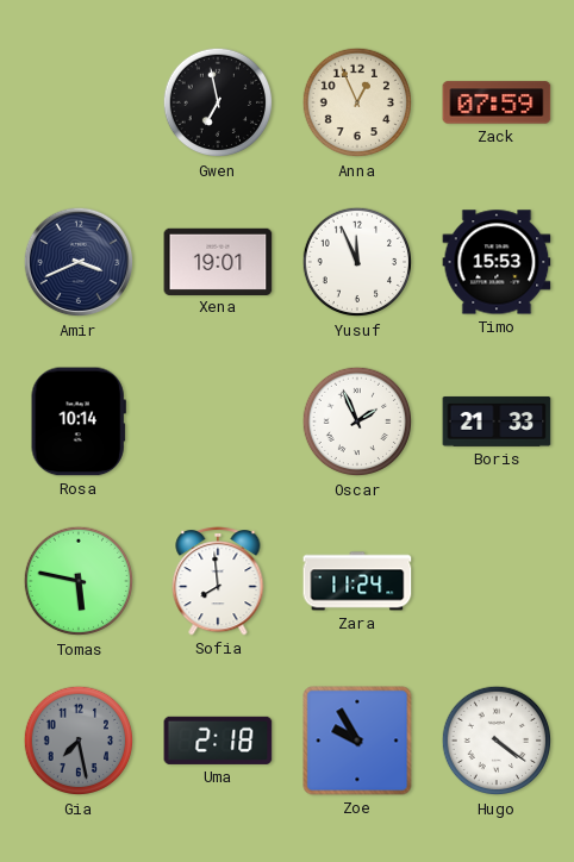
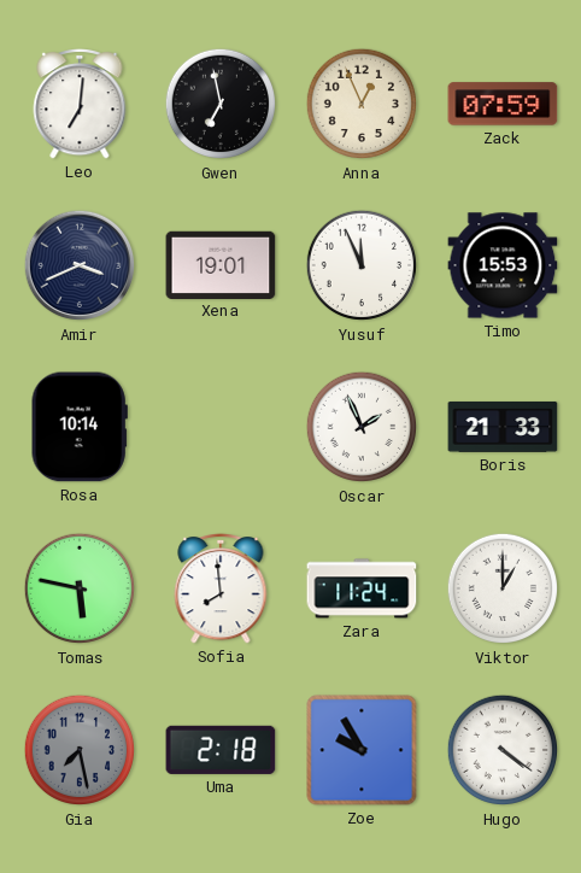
Leo: none -> 7:01 (80, 105)
Viktor: none -> 1:00 (503, 588)
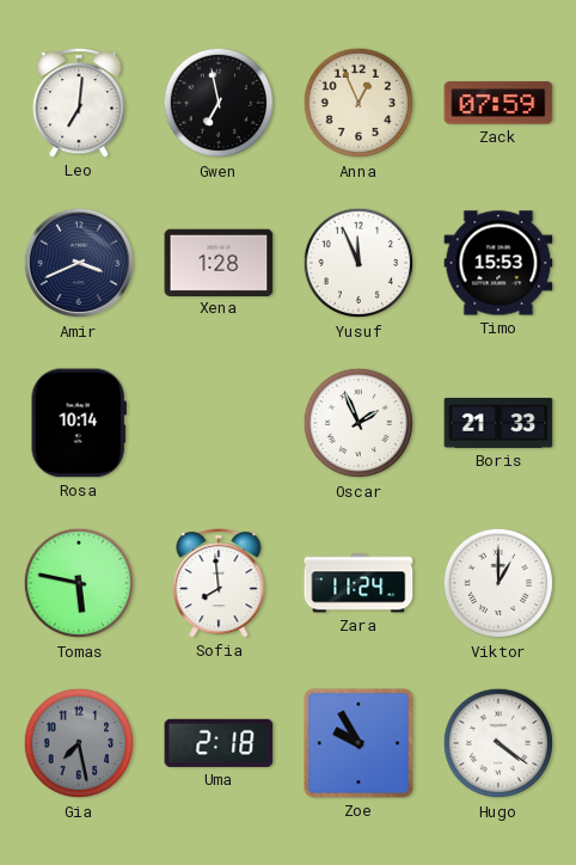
Xena: 19:01 -> 1:28 (219, 262)
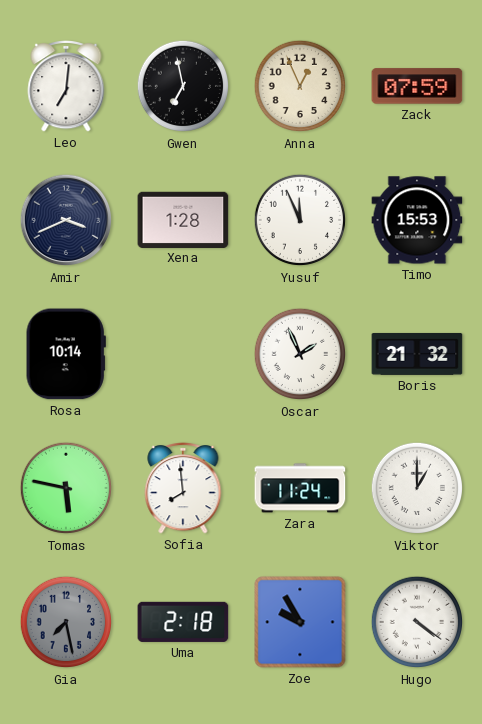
Boris: 21:33 -> 21:32 (417, 354)
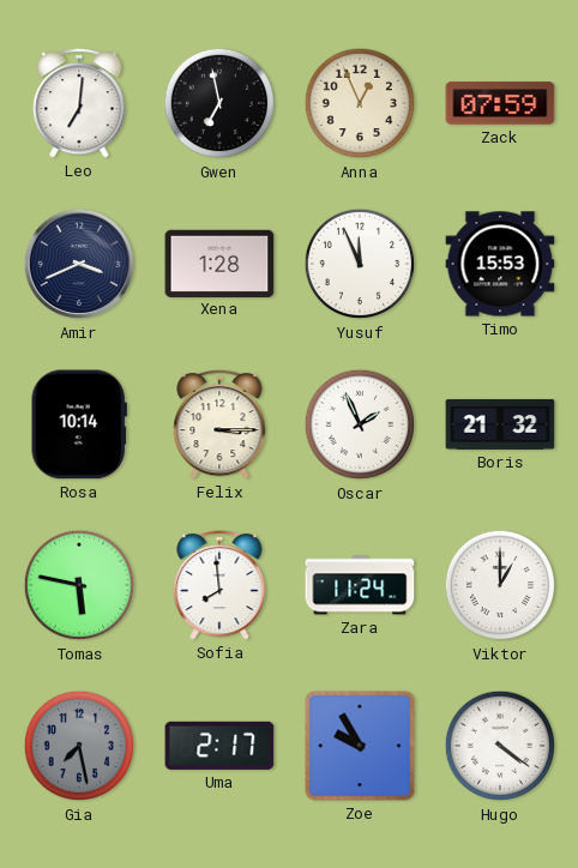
Felix: none -> 3:15 (219, 426)
Uma: 2:18 -> 2:17 (219, 746)
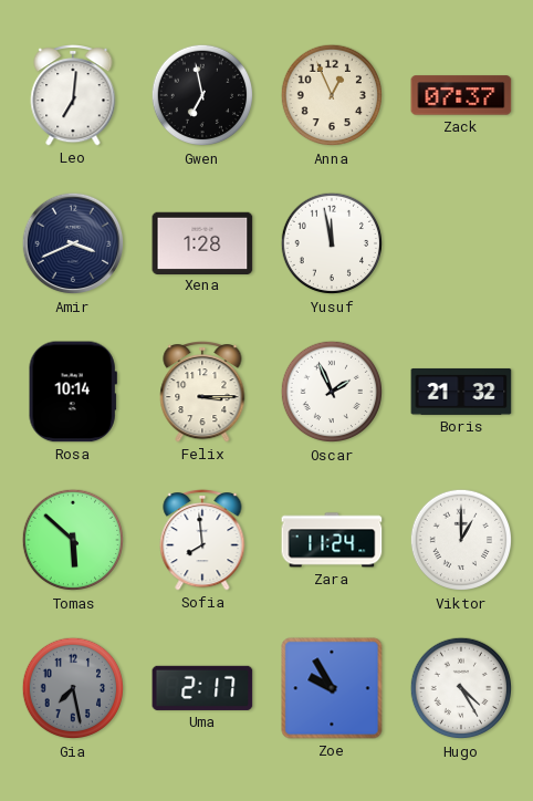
Zack: 07:59 -> 07:37 (461, 95)
Yusuf: 11:56 -> 11:58 (332, 243)
Timo: 15:53 -> none (500, 264)
Tomas: 5:47 -> 5:52 (73, 540)
Hugo: 4:21 -> 4:25 (461, 688)
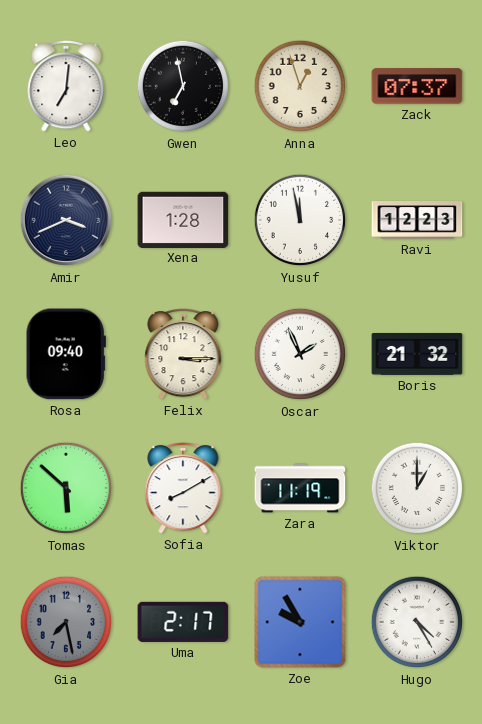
Anna: 12:56 -> 12:57 (300, 86)
Ravi: none -> 12:23 (417, 220)
Rosa: 10:14 -> 09:40 (66, 354)
Sofia: 7:59 -> 8:10 (183, 489)
Zara: 11:24 -> 11:19 (300, 488)
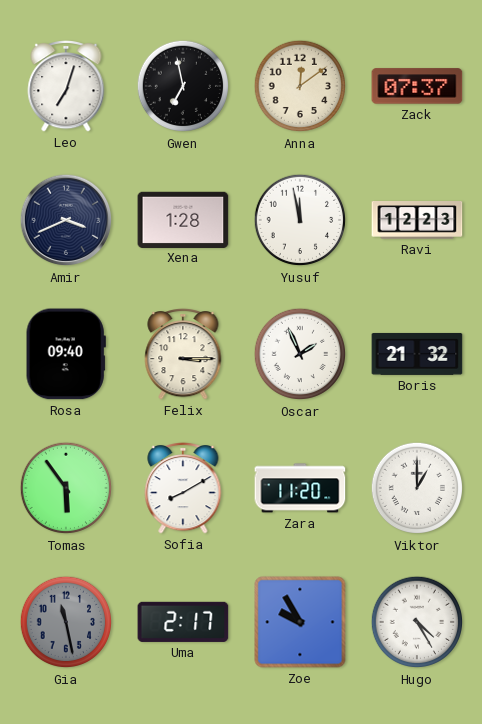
Leo: 7:01 -> 7:03 (66, 87)
Anna: 12:57 -> 12:09 (300, 86)
Tomas: 5:52 -> 5:54 (66, 488)
Zara: 11:19 -> 11:20 (300, 488)
Gia: 7:28 -> 11:28 (66, 622)
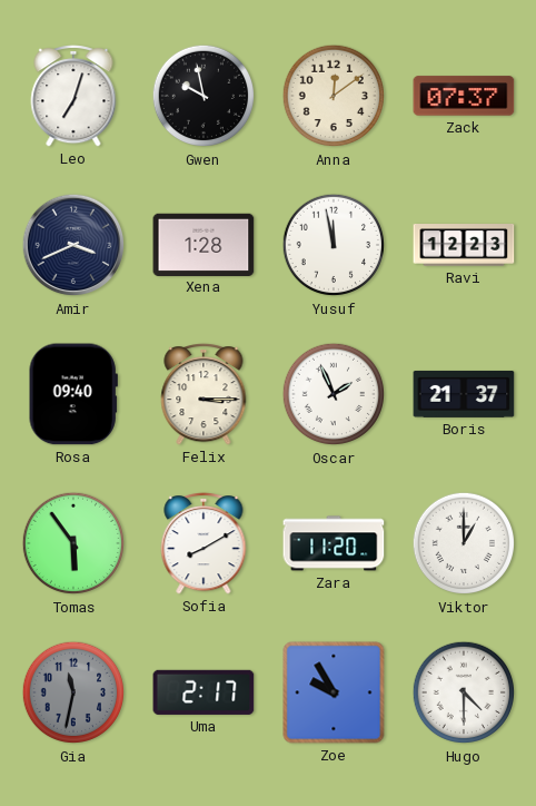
Gwen: 6:58 -> 9:58 (204, 96)
Boris: 21:32 -> 21:37 (464, 394)
Gia: 11:28 -> 11:32 (73, 692)
Hugo: 4:25 -> 4:30 (464, 692)
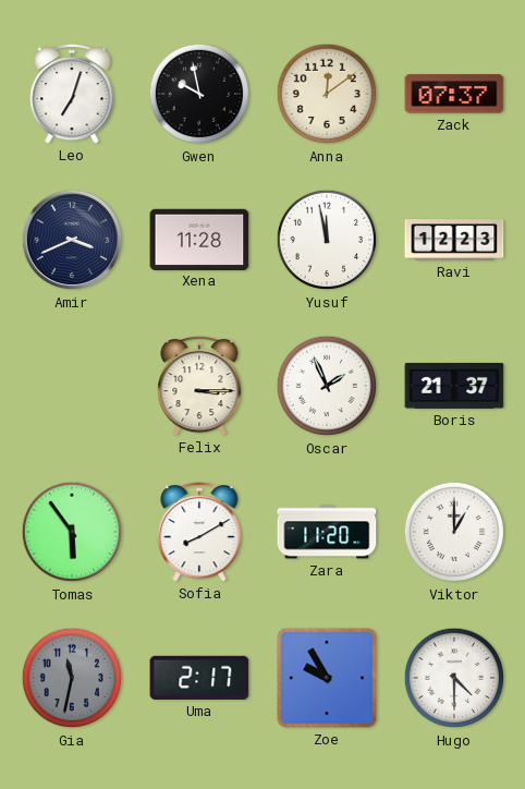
Xena: 1:28 -> 11:28 (199, 239)
Rosa: 09:40 -> none (73, 394)
